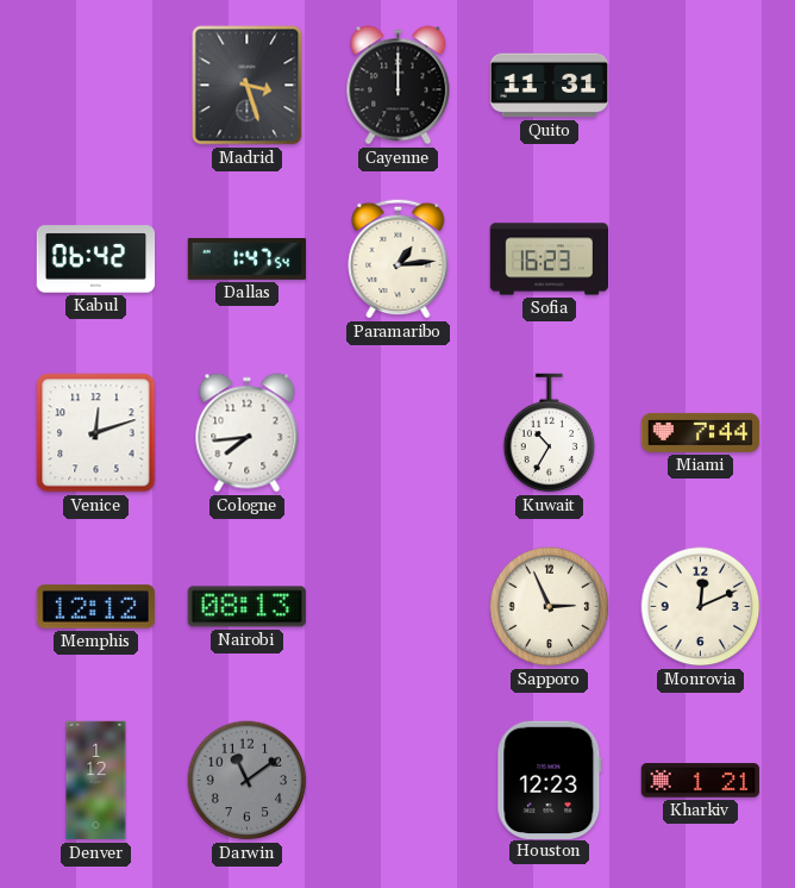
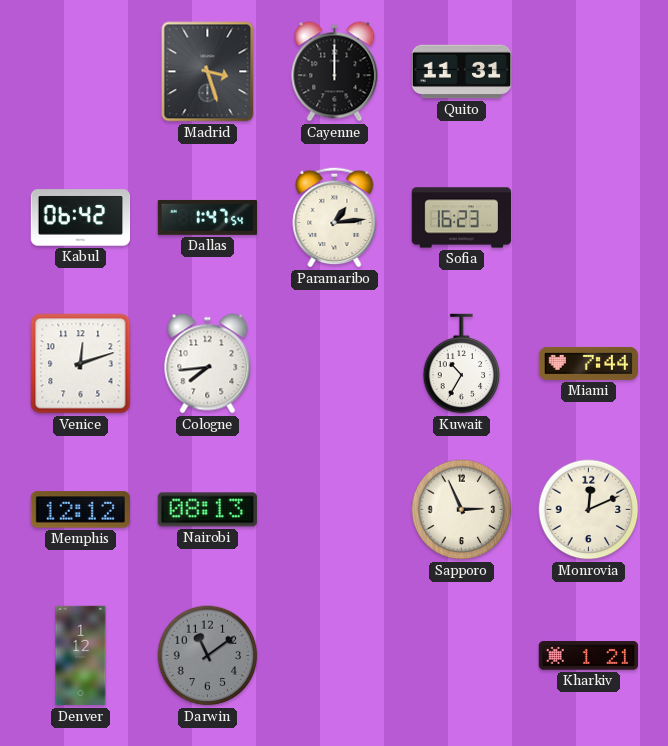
Houston: 12:23 -> none (550, 780)
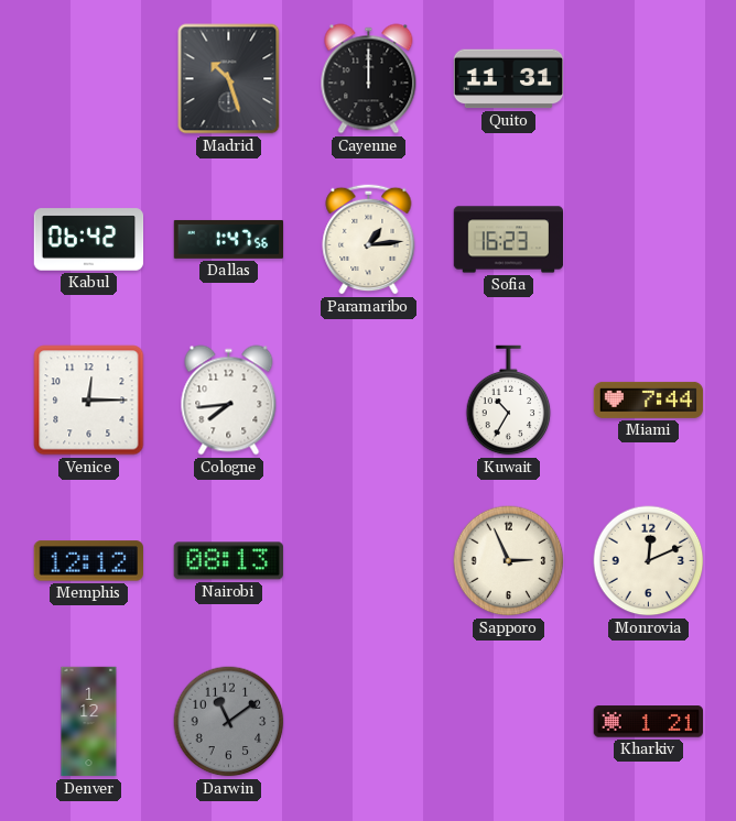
Madrid: 3:27 -> 10:27 (229, 79)
Dallas: 1:47:54 -> 1:47:56 (229, 239)
Venice: 12:12 -> 12:15 (89, 401)
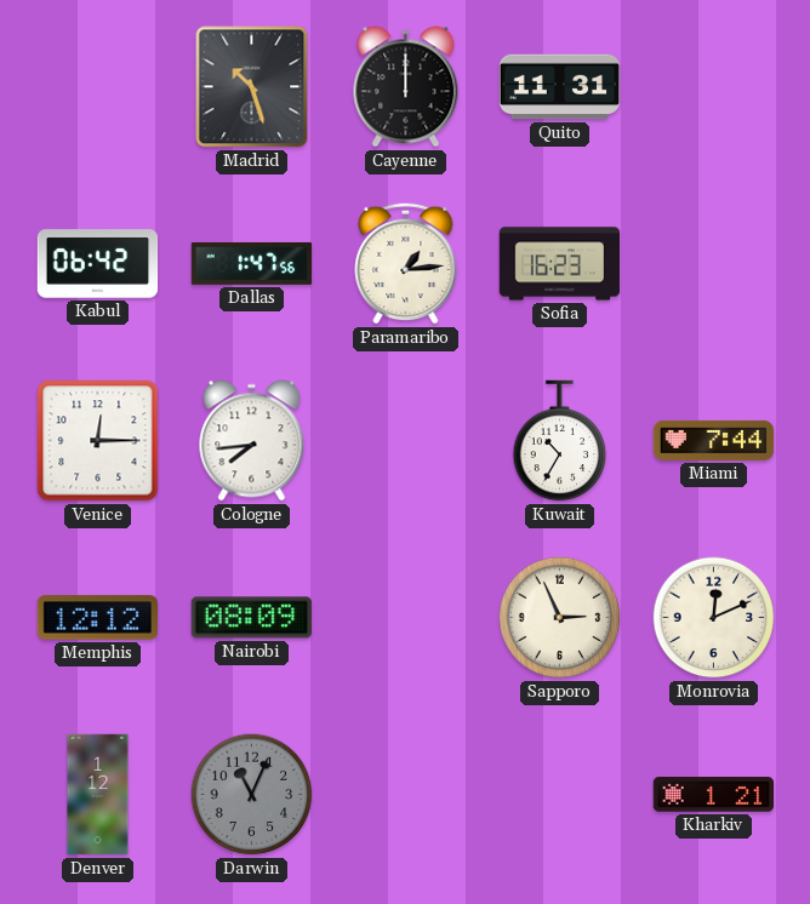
Nairobi: 08:13 -> 08:09 (251, 618)
Darwin: 11:09 -> 11:04 (252, 795)
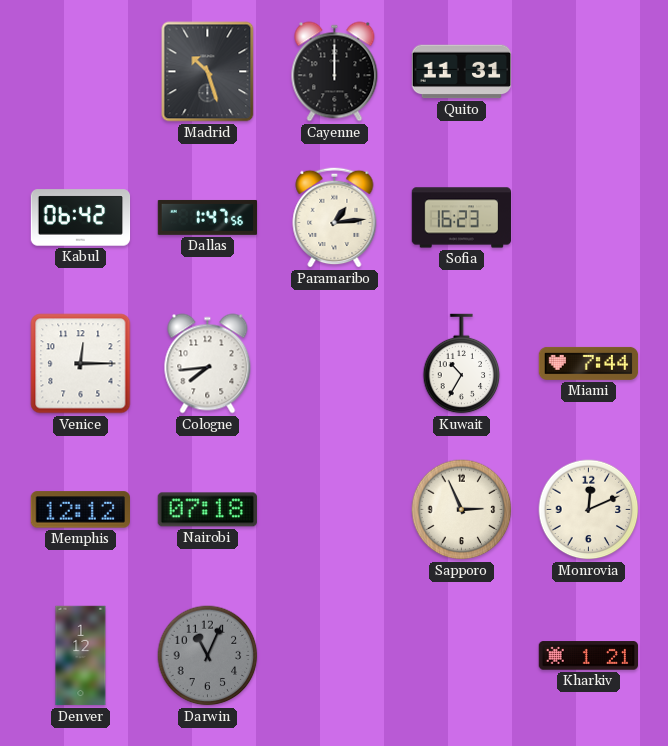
Nairobi: 08:09 -> 07:18 (207, 510)
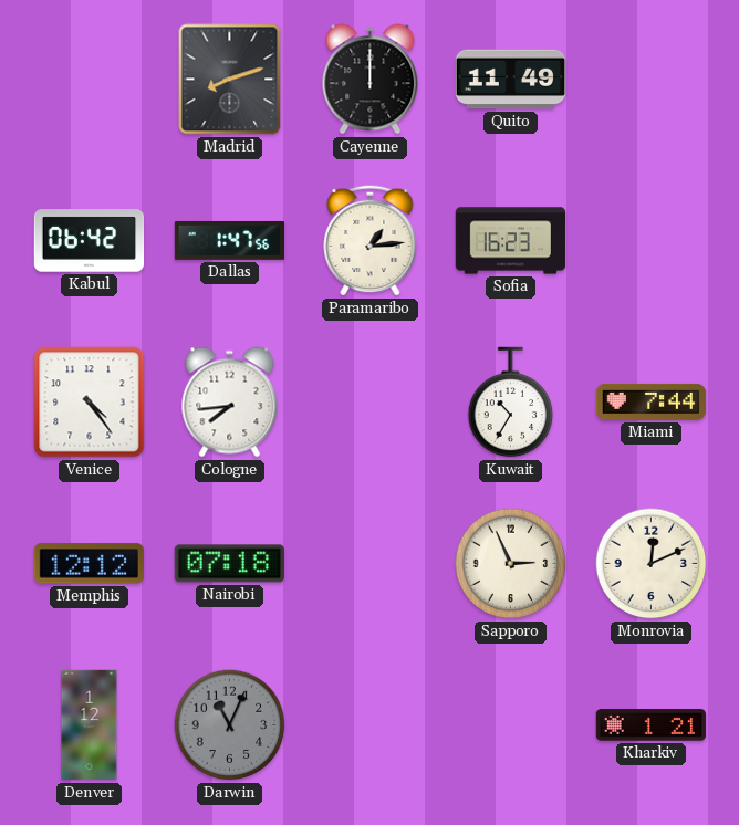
Madrid: 10:27 -> 8:12 (230, 80)
Quito: 11:31 -> 11:49 (511, 80)
Venice: 12:15 -> 4:24 (90, 403)
